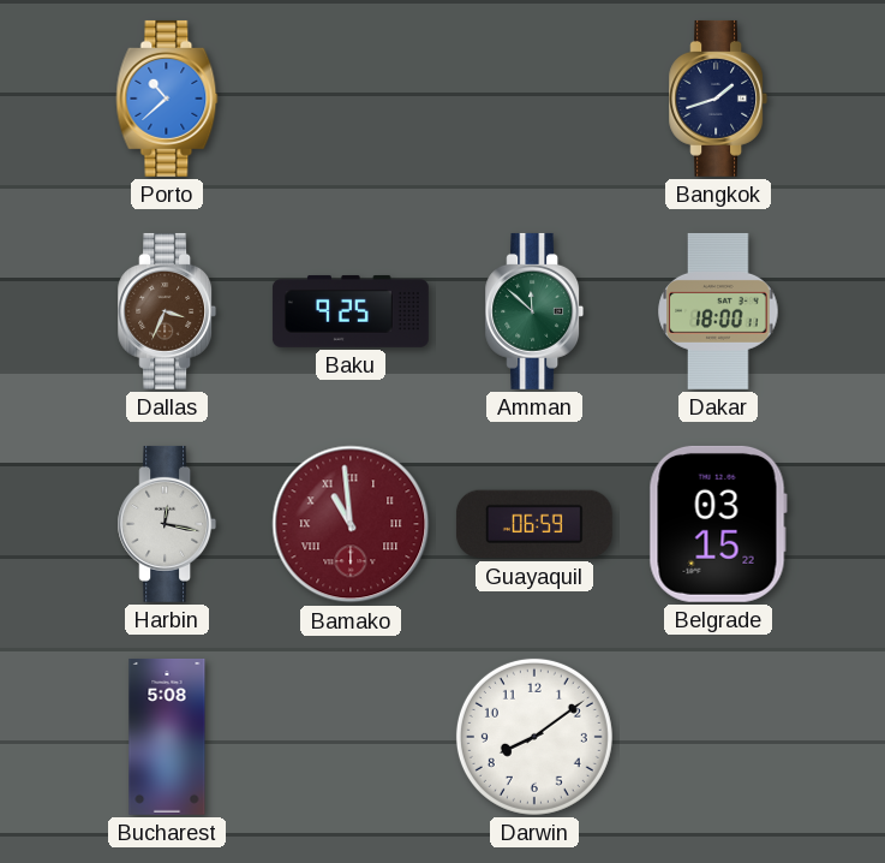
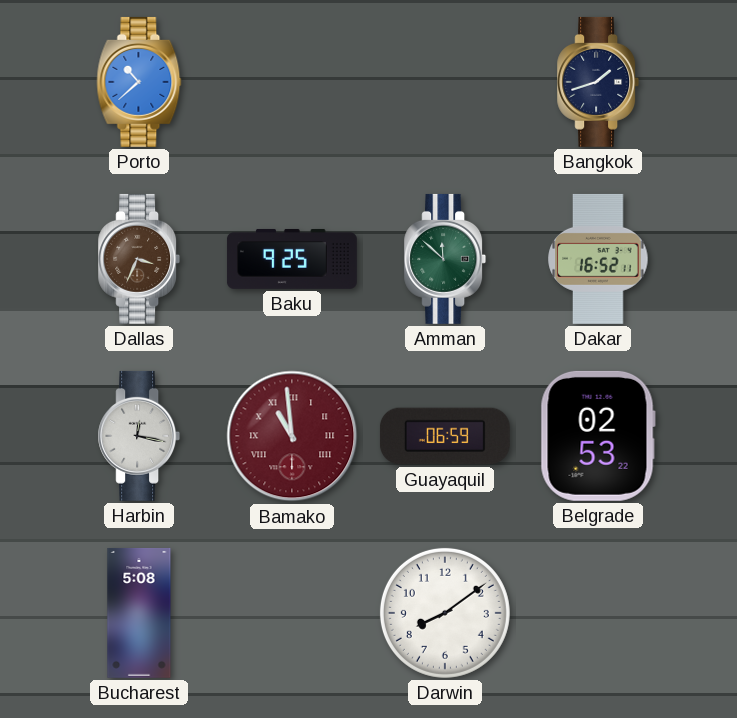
Dakar: 18:00 -> 16:52 (598, 259)
Belgrade: 03:15 -> 02:53 (598, 436)
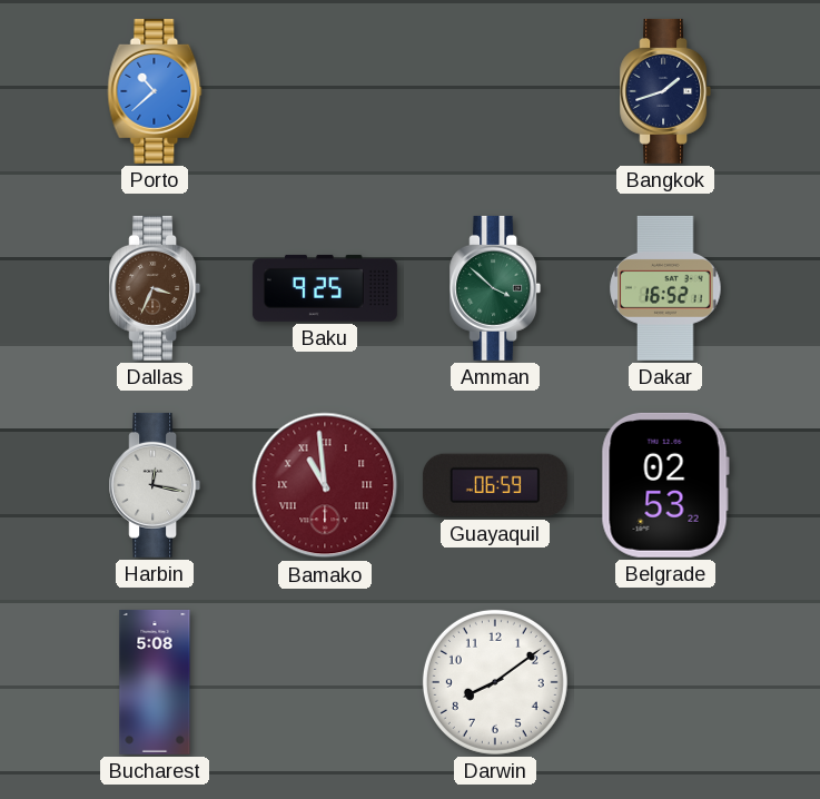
Amman: 11:52 -> 3:52 (495, 288)
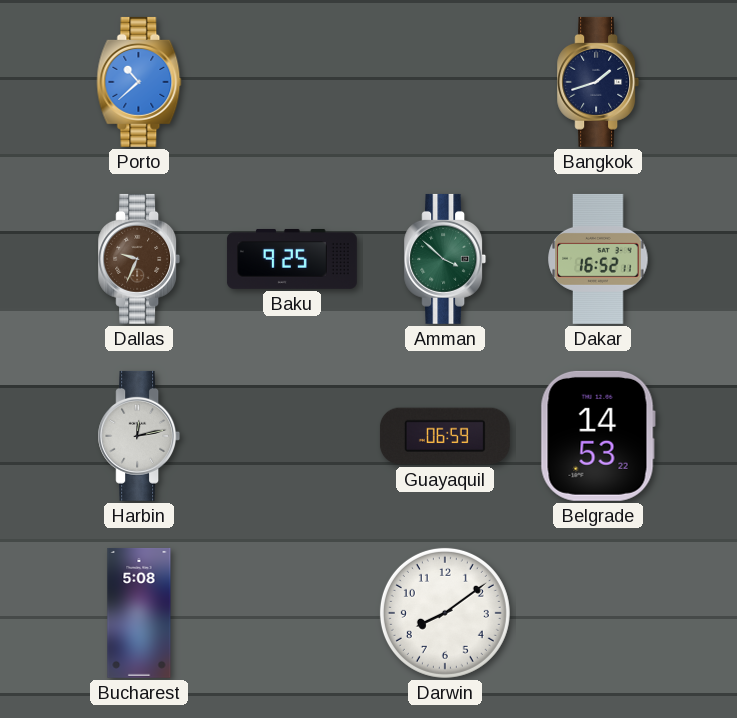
Dallas: 3:34 -> 9:34 (139, 259)
Harbin: 12:17 -> 12:13 (139, 436)
Bamako: 10:59 -> none (325, 485)
Belgrade: 02:53 -> 14:53 (598, 436)
